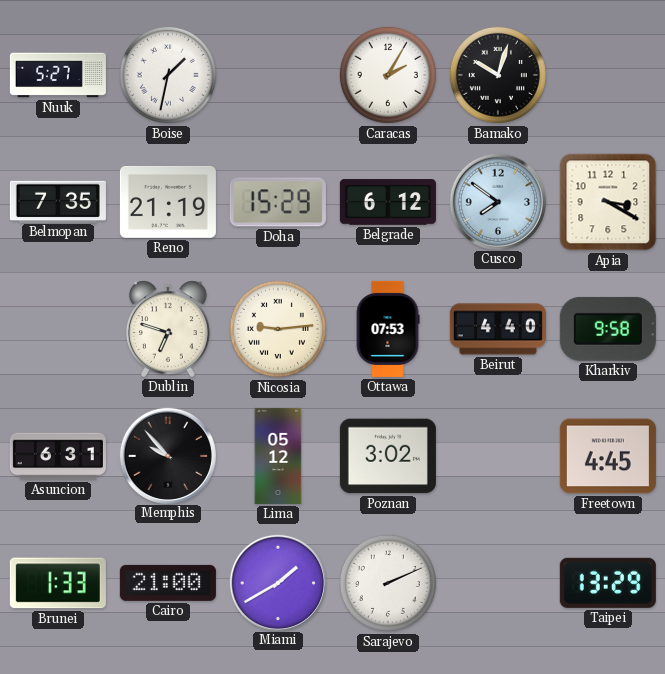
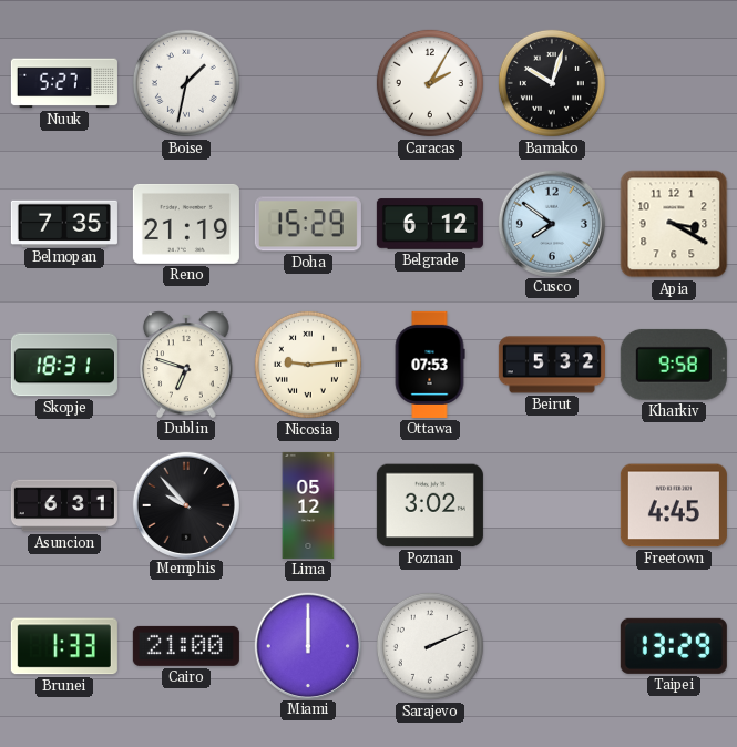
Skopje: none -> 18:31 (64, 365)
Beirut: 4:40 -> 5:32 (552, 365)
Miami: 1:40 -> 12:00 (307, 645)
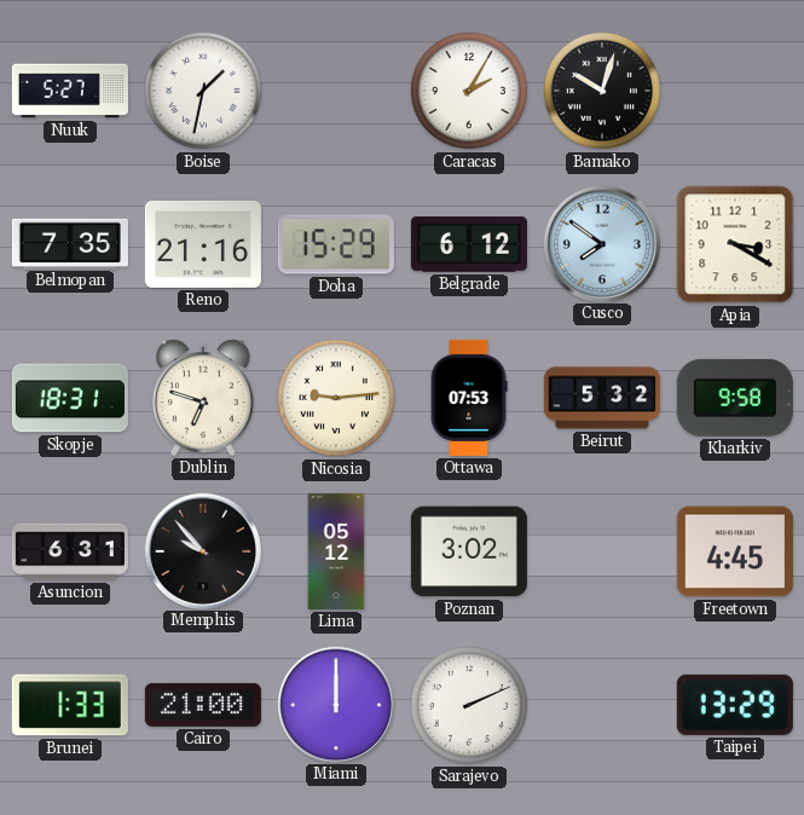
Reno: 21:19 -> 21:16 (203, 244)
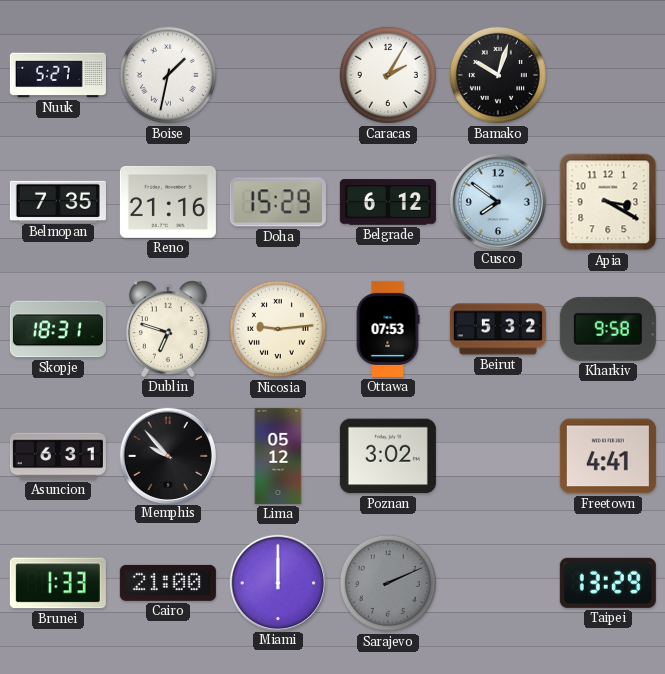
Freetown: 4:45 -> 4:41 (608, 456)
Sarajevo dial: white -> grey (388, 583)
